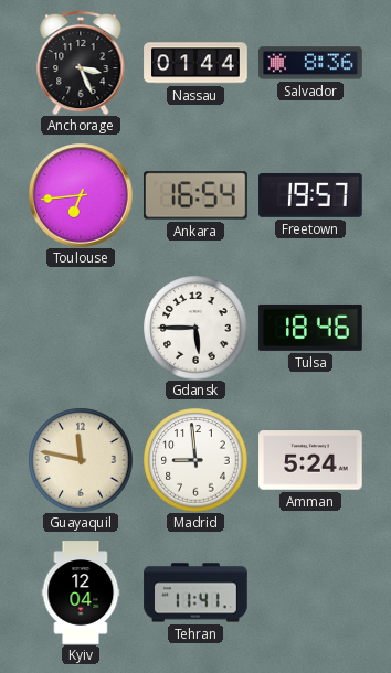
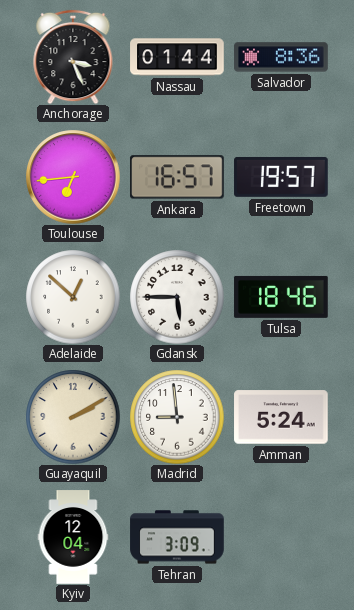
Ankara: 16:54 -> 16:57 (178, 177)
Adelaide: none -> 12:52 (73, 297)
Guayaquil: 11:47 -> 2:10 (73, 417)
Tehran: 11:41 -> 3:09 (177, 537)
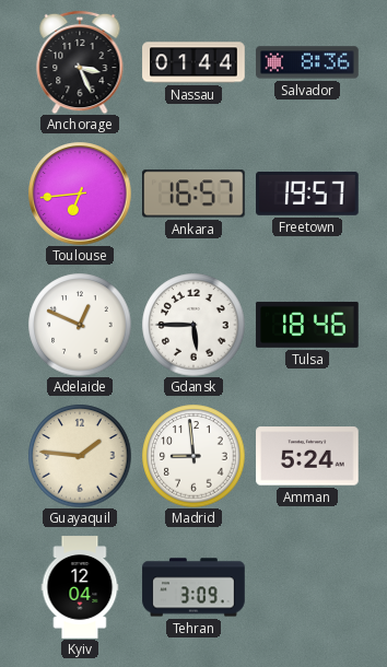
Adelaide: 12:52 -> 12:49 (80, 325)
Guayaquil: 2:10 -> 1:46 (80, 456)
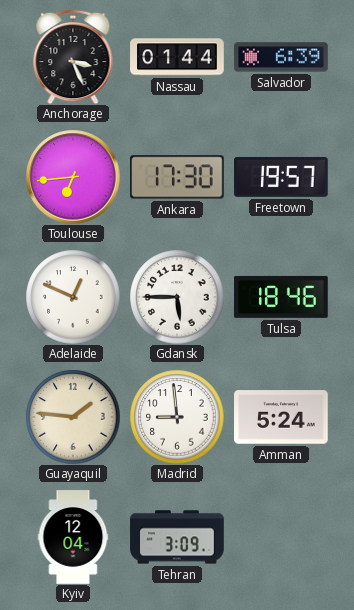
Salvador: 8:36 -> 6:39 (281, 57)
Ankara: 16:57 -> 17:30 (178, 177)
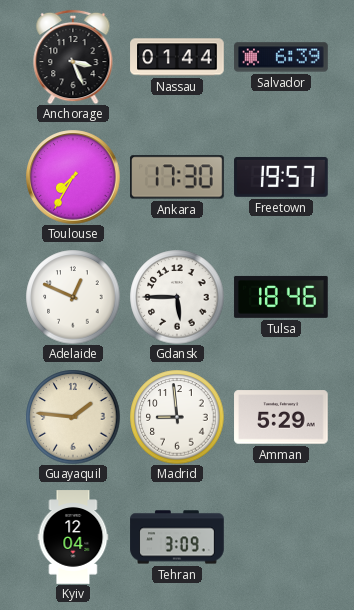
Toulouse: 6:44 -> 7:35 (73, 177)
Amman: 5:24 -> 5:29 (281, 417)
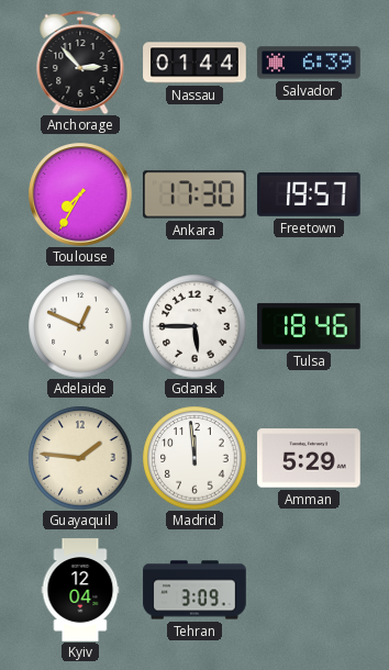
Anchorage: 3:26 -> 2:53 (80, 63)
Madrid: 8:59 -> 11:59 (194, 458)
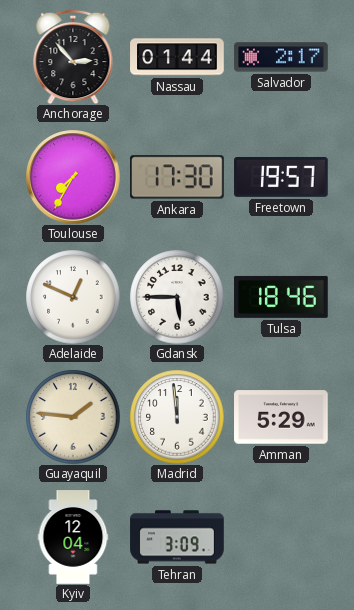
Salvador: 6:39 -> 2:17 (281, 57)
